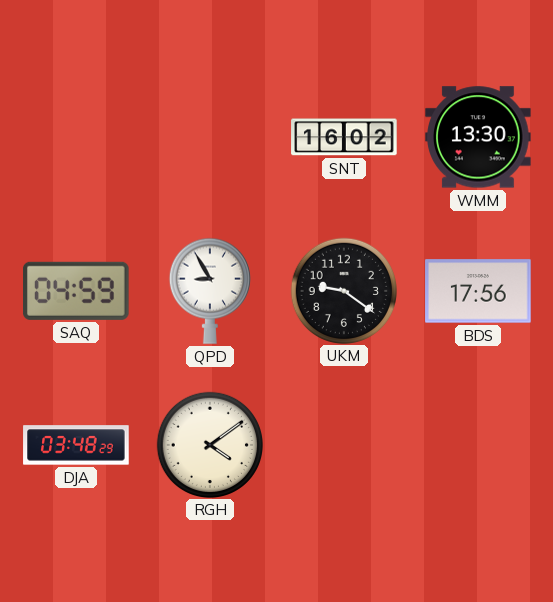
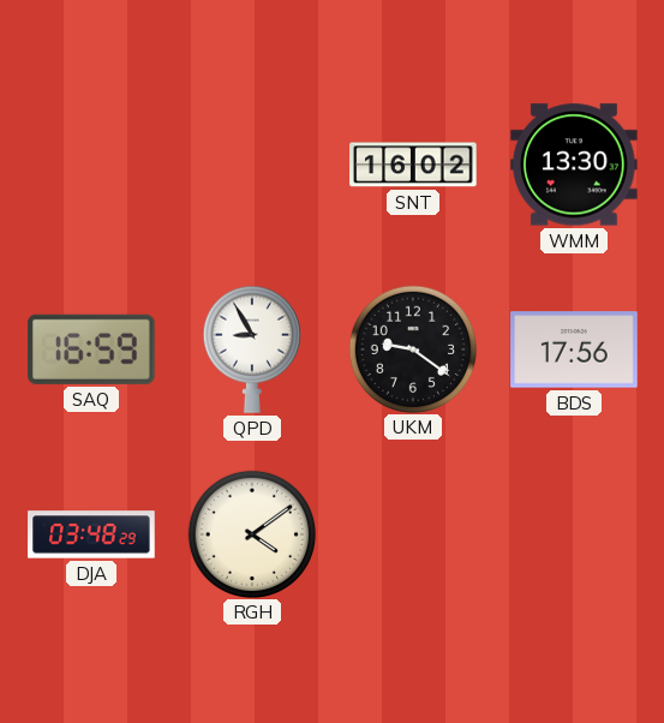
SAQ: 04:59 -> 16:59 (92, 349)
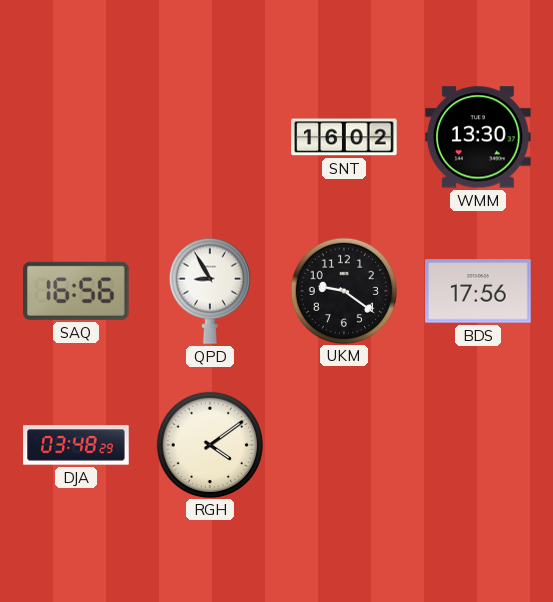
SAQ: 16:59 -> 16:56 (77, 291)
